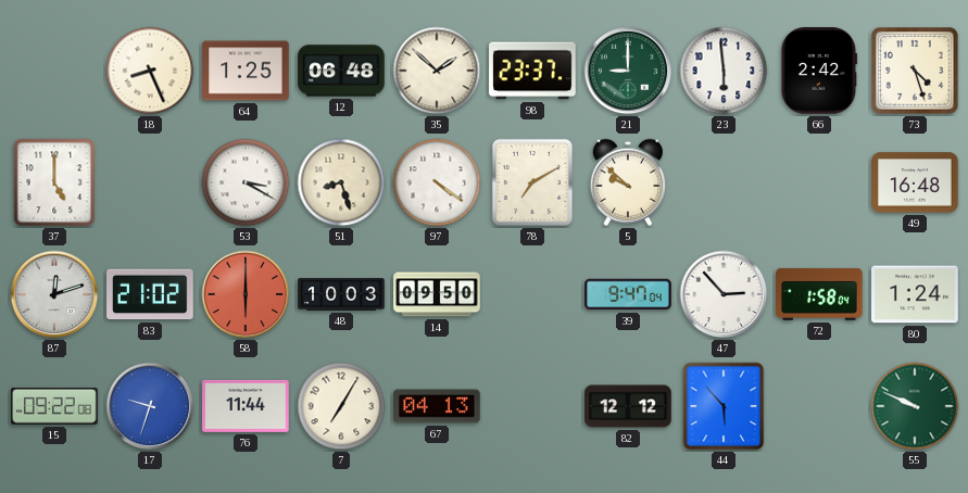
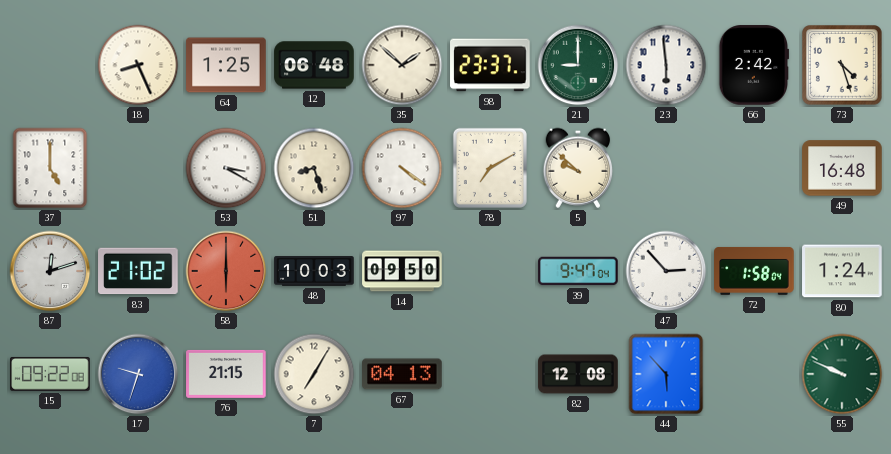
76: 11:44 -> 21:15 (226, 374)
82: 12:12 -> 12:08 (578, 374)
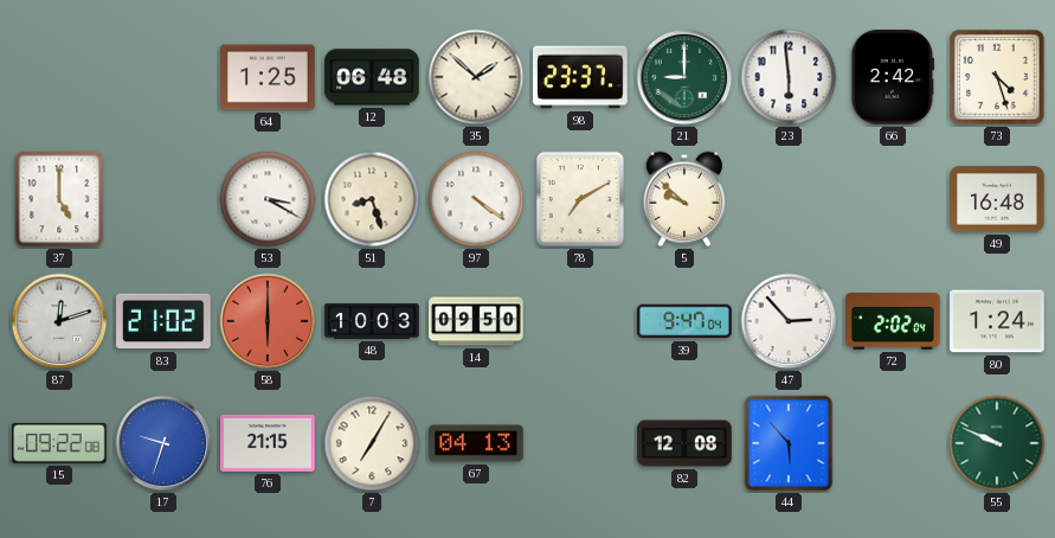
18: 8:26 -> none (138, 65)
72: 1:58 -> 2:02 (893, 321)
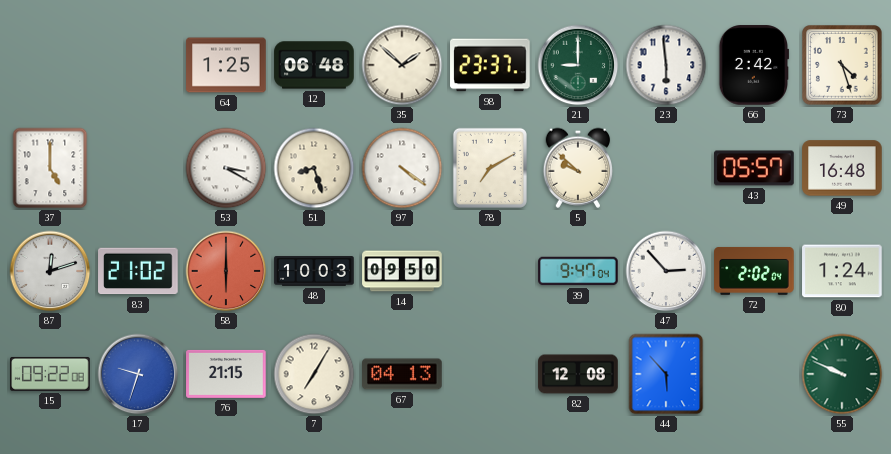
43: none -> 05:57 (754, 168)
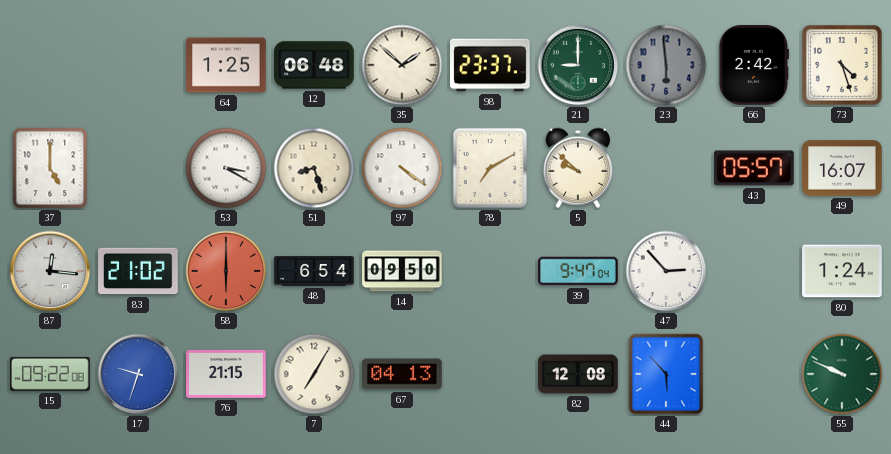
23 dial: white -> grey (666, 65)
49: 16:48 -> 16:07 (842, 168)
87: 12:12 -> 12:16 (50, 271)
48: 10:03 -> 6:54 (314, 271)
72: 2:02 -> none (754, 271)
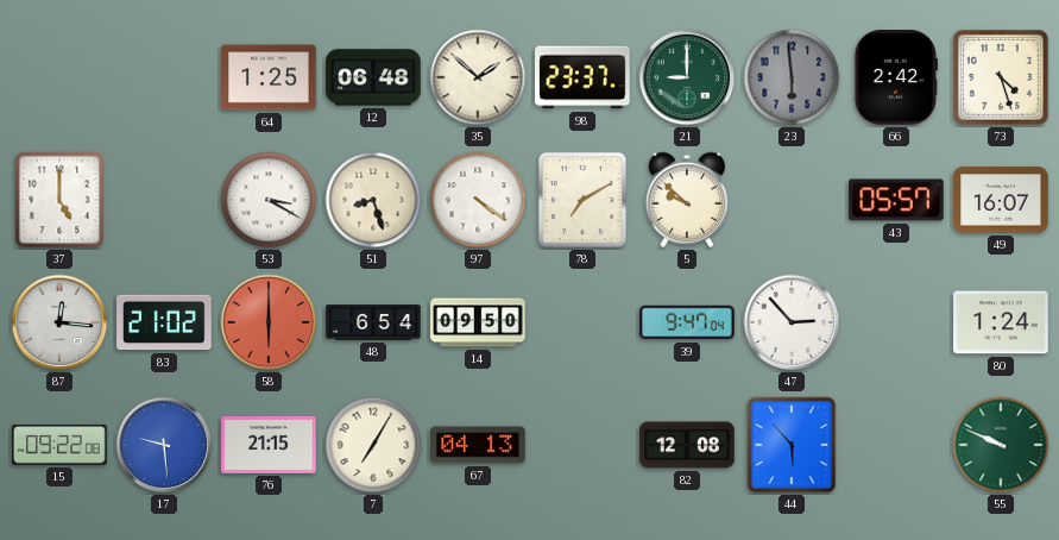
17: 9:33 -> 9:29 (164, 445)
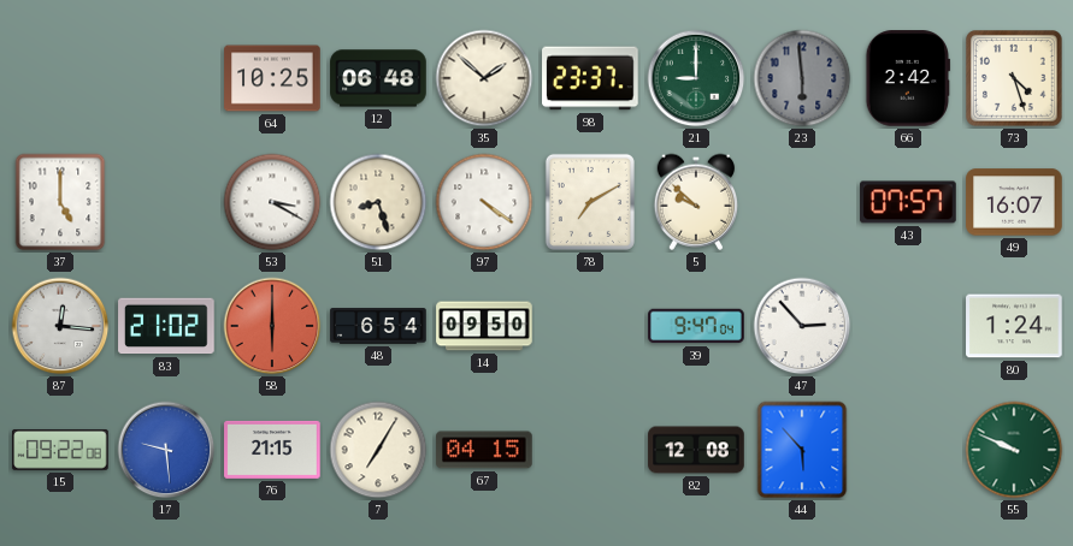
64: 1:25 -> 10:25 (272, 78)
43: 05:57 -> 07:57 (908, 202)
67: 04:13 -> 04:15 (484, 450)
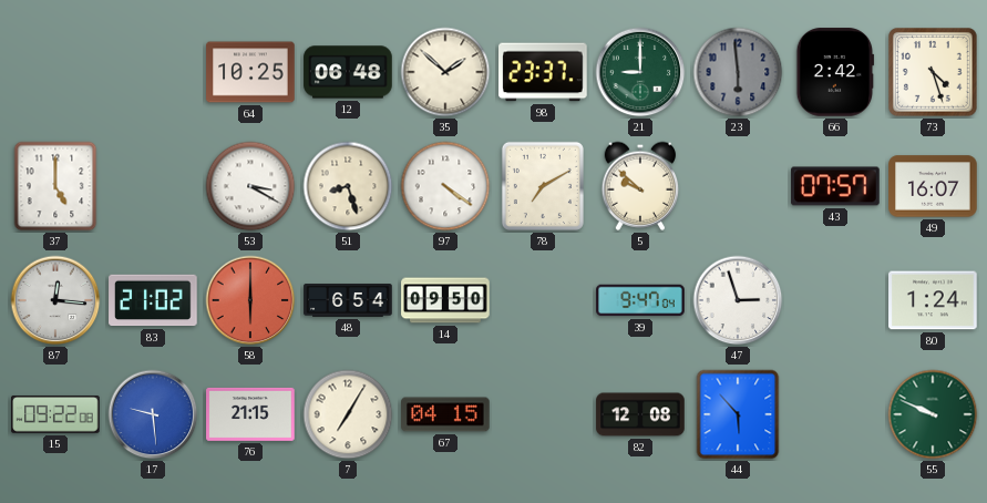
47: 2:53 -> 2:57 (738, 300)
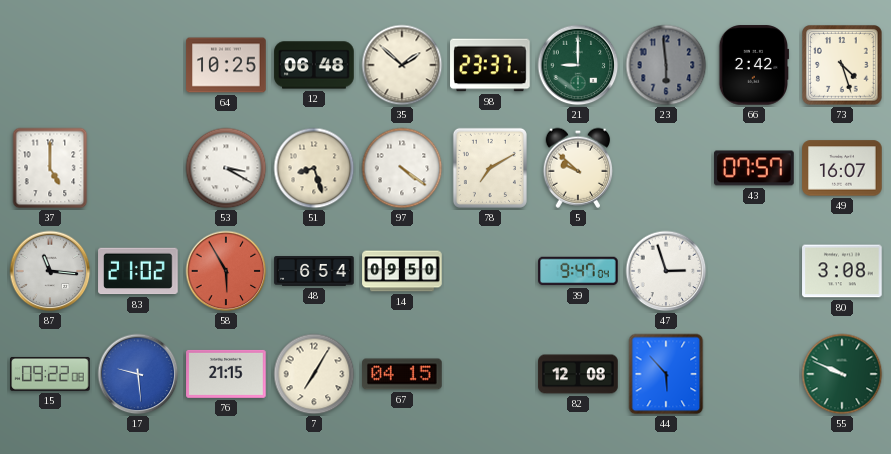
87: 12:16 -> 11:16 (50, 271)
58: 6:00 -> 5:55 (226, 271)
80: 1:24 -> 3:08 (842, 271)
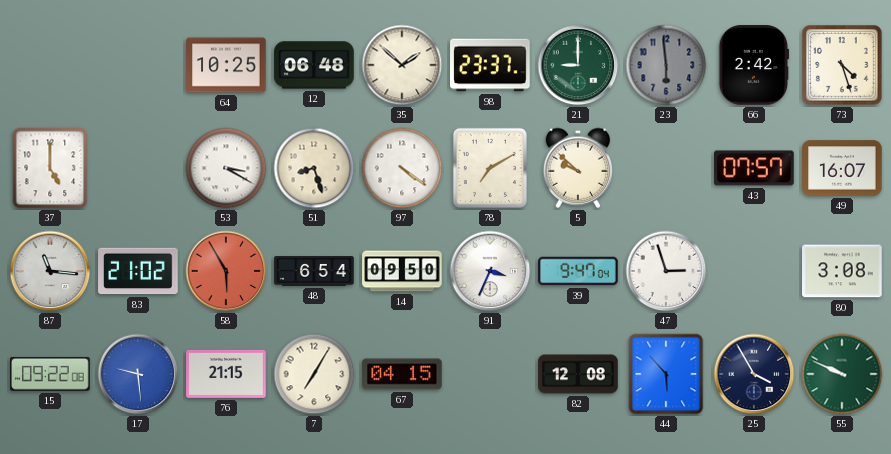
91: none -> 3:34 (490, 271)
25: none -> 3:55 (754, 374)
